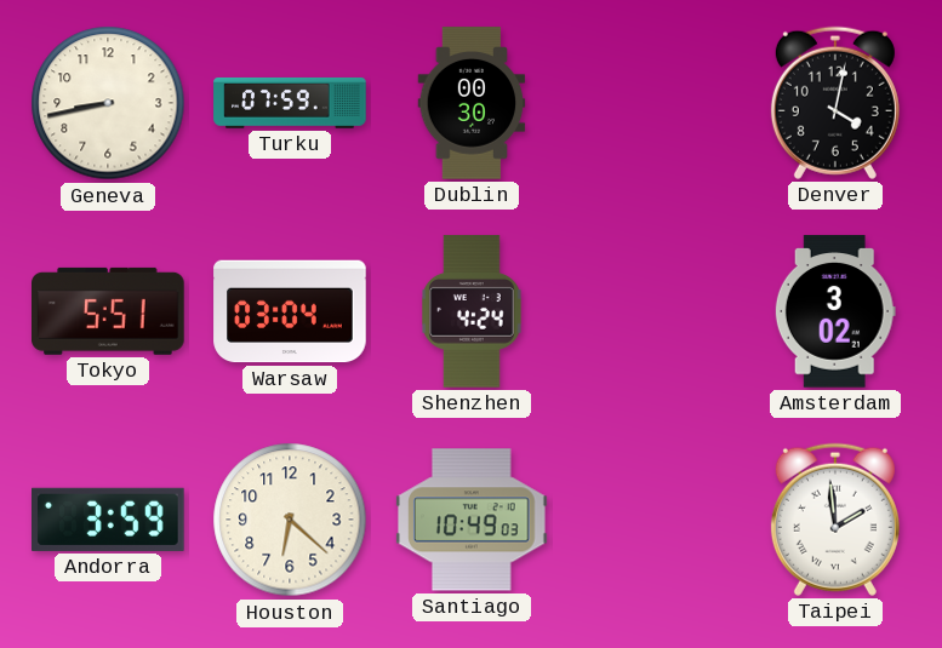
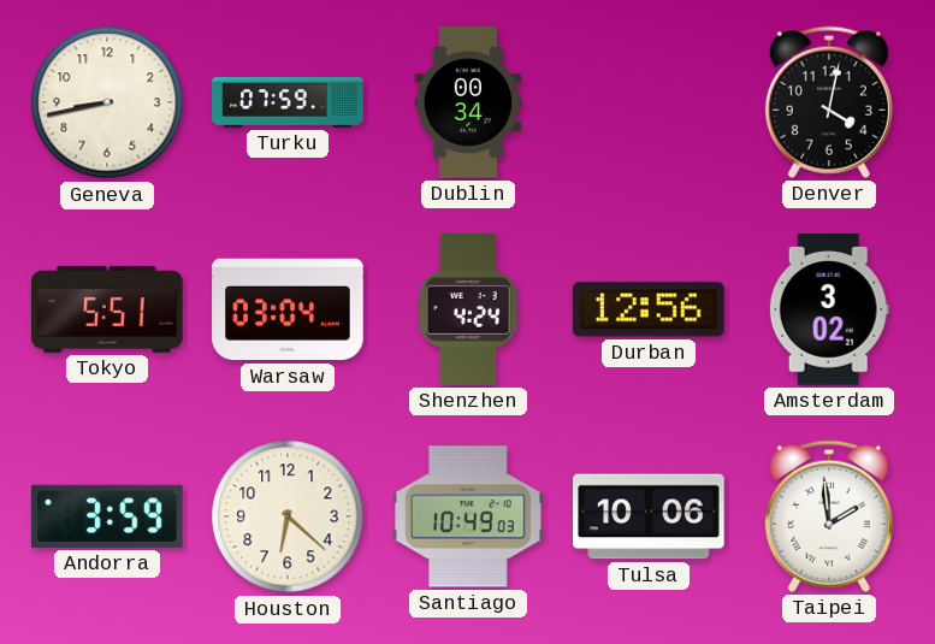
Dublin: 00:30 -> 00:34 (468, 102)
Durban: none -> 12:56 (650, 309)
Tulsa: none -> 10:06 (649, 516)
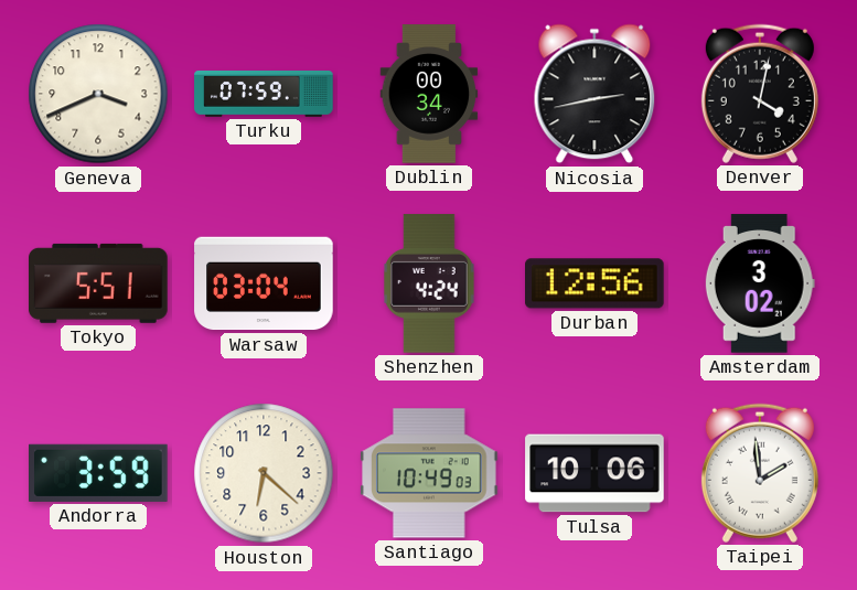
Geneva: 8:43 -> 3:41 (98, 94)
Nicosia: none -> 2:43 (594, 94)
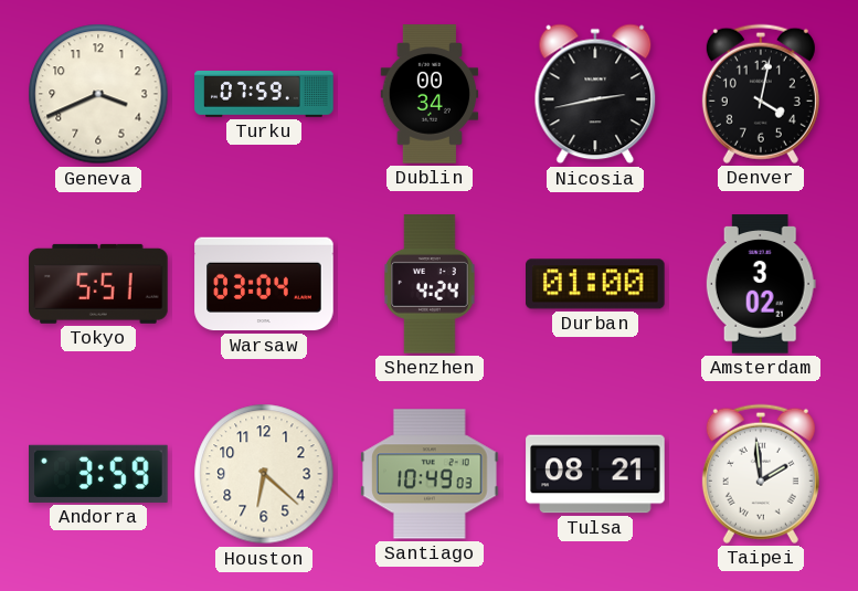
Durban: 12:56 -> 01:00 (596, 284)
Tulsa: 10:06 -> 08:21 (595, 474)
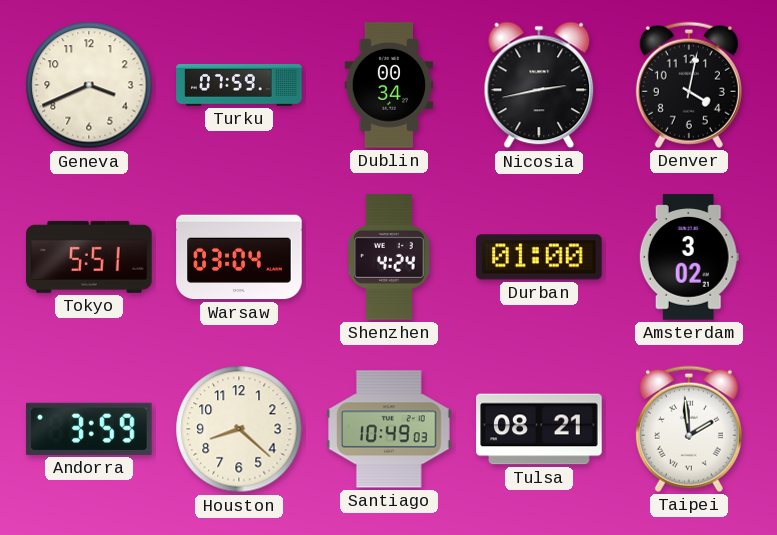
Houston: 6:22 -> 8:22 (239, 429)
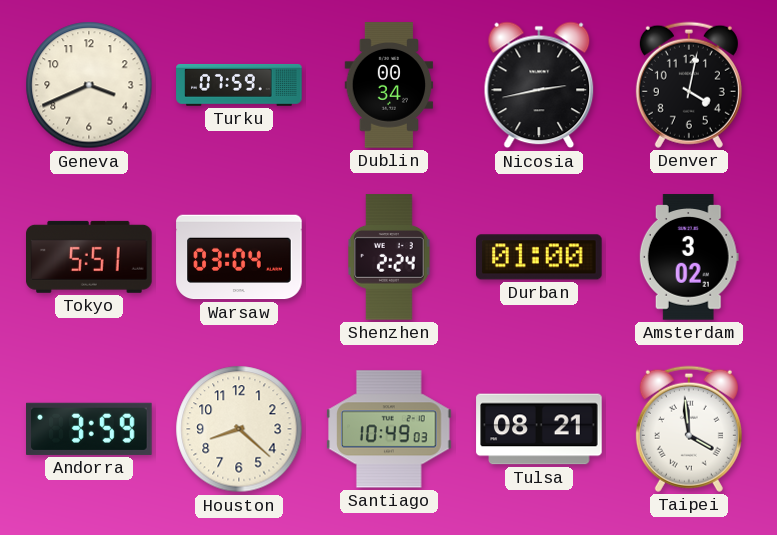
Shenzhen: 4:24 -> 2:24 (389, 257)
Taipei: 1:59 -> 3:59 (689, 429)
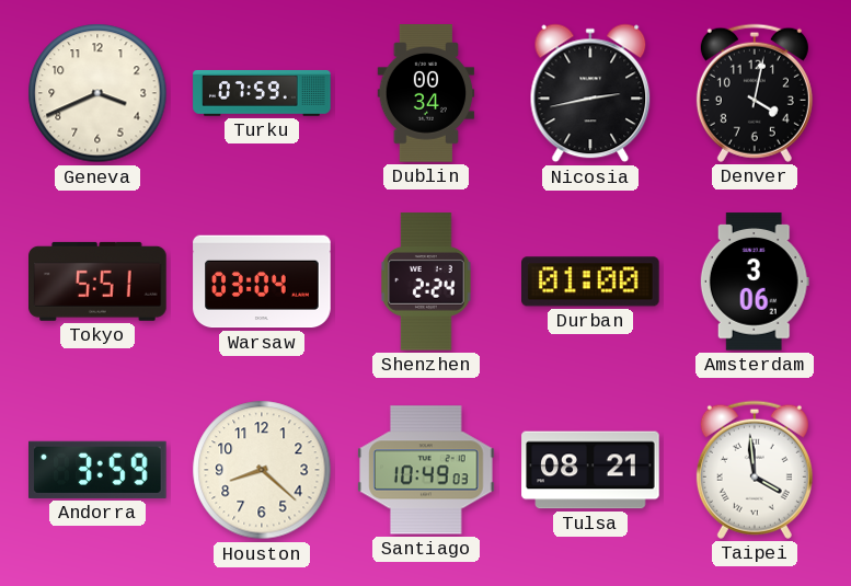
Amsterdam: 3:02 -> 3:06 (755, 281)
